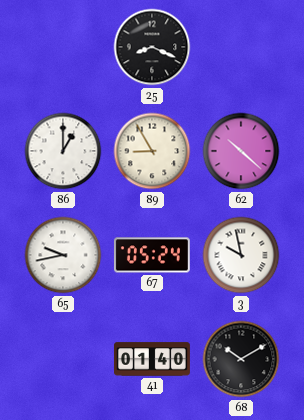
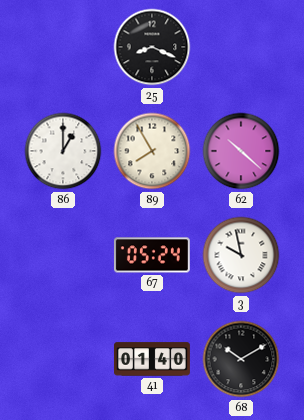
89: 8:55 -> 7:55 (152, 151)
65: 9:43 -> none (63, 255)
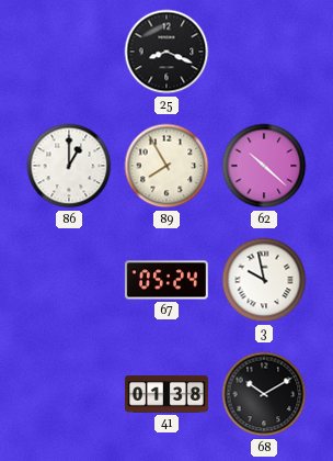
41: 01:40 -> 01:38 (166, 394)
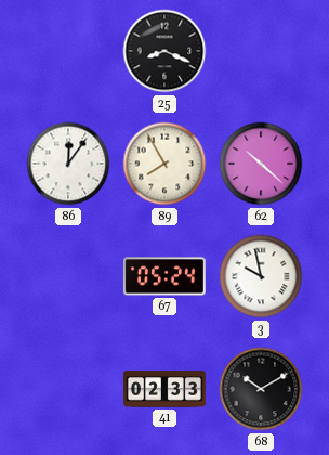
86: 1:00 -> 12:06 (68, 164)
41: 01:38 -> 02:33 (164, 389)
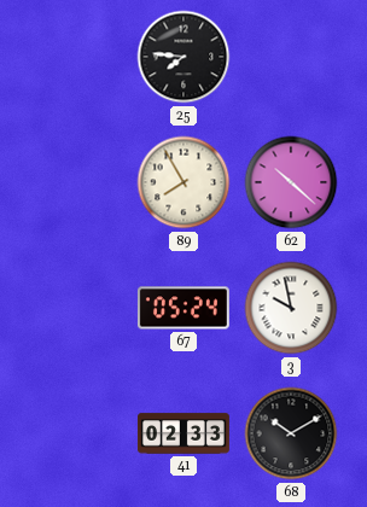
25: 8:19 -> 7:46 (183, 57)
86: 12:06 -> none (68, 164)
